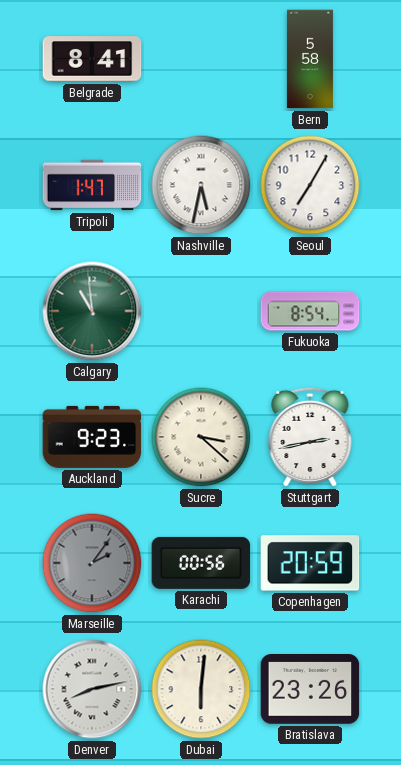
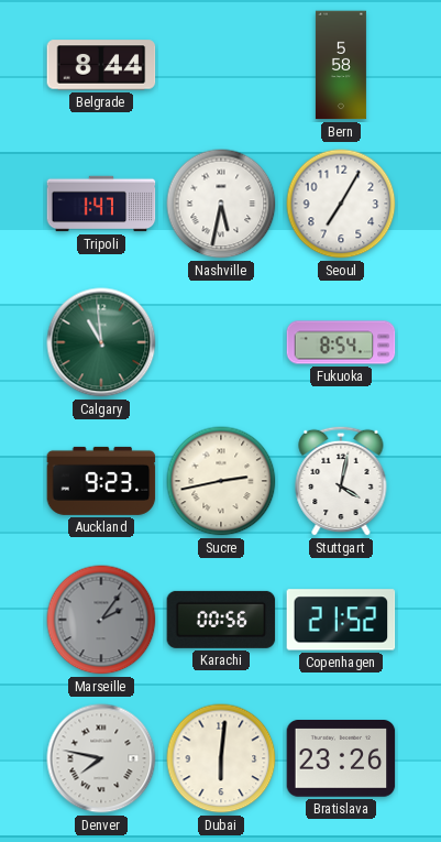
Belgrade: 8:41 -> 8:44 (101, 65)
Sucre: 3:22 -> 2:43 (221, 481)
Stuttgart: 2:43 -> 4:02 (341, 481)
Copenhagen: 20:59 -> 21:52 (341, 620)
Denver: 8:13 -> 7:47 (101, 758)
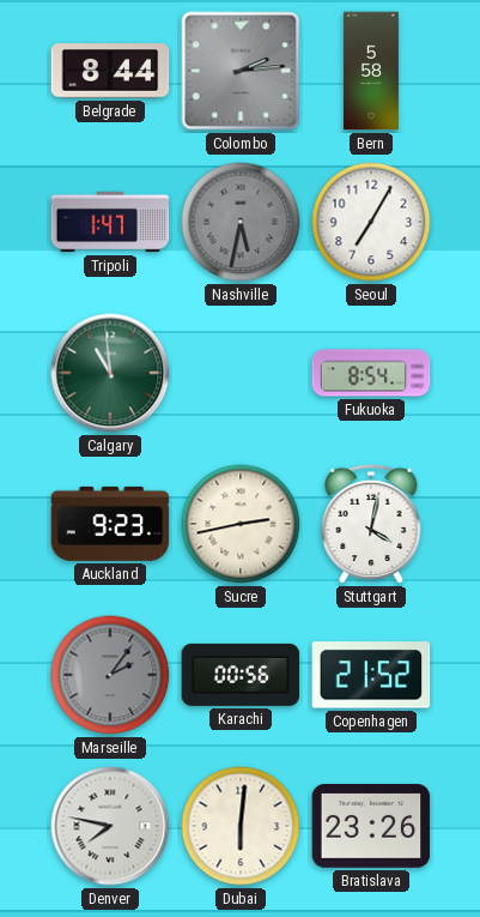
Colombo: none -> 2:14 (241, 71)
Nashville dial: white -> grey (241, 222)
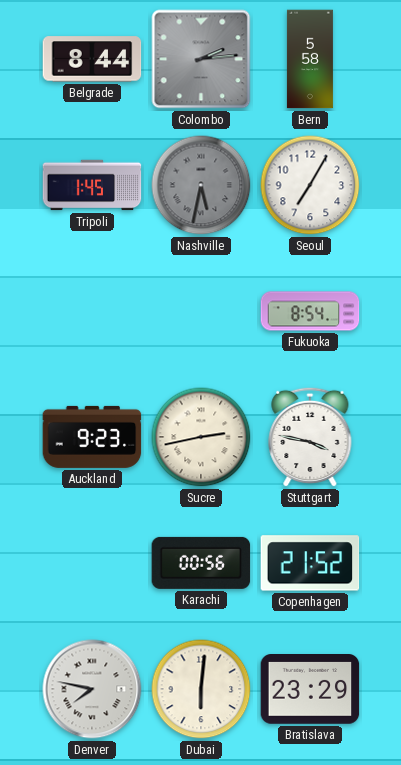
Tripoli: 1:47 -> 1:45 (92, 185)
Calgary: 10:59 -> none (110, 373)
Stuttgart: 4:02 -> 3:47 (310, 437)
Marseille: 2:06 -> none (110, 675)
Bratislava: 23:26 -> 23:29 (310, 689)
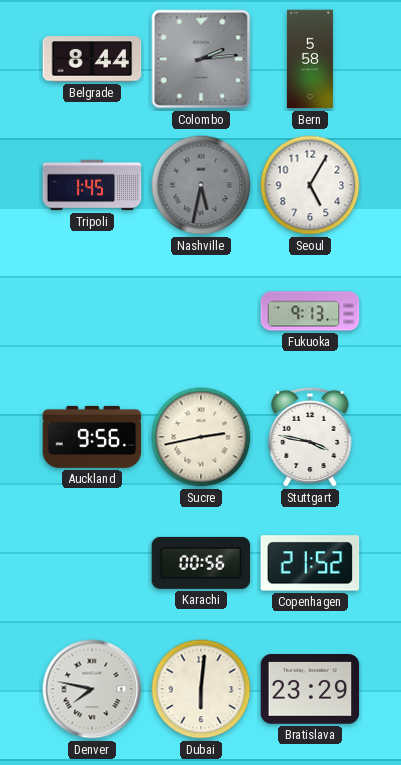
Seoul: 7:05 -> 5:05 (310, 185)
Fukuoka: 8:54 -> 9:13 (310, 311)
Auckland: 9:23 -> 9:56 (92, 437)
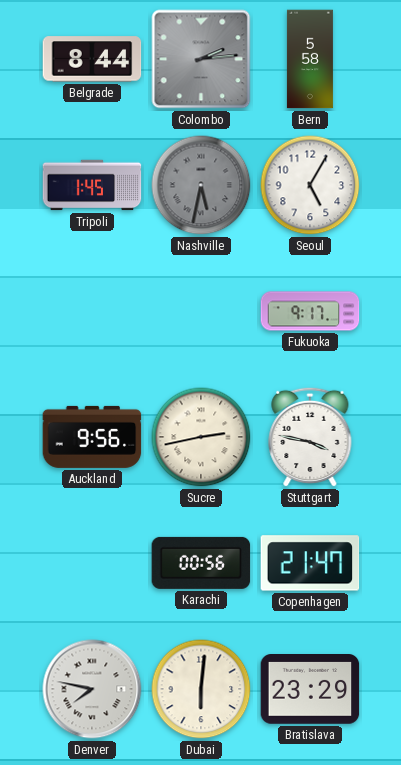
Fukuoka: 9:13 -> 9:17 (310, 311)
Copenhagen: 21:52 -> 21:47 (310, 563)
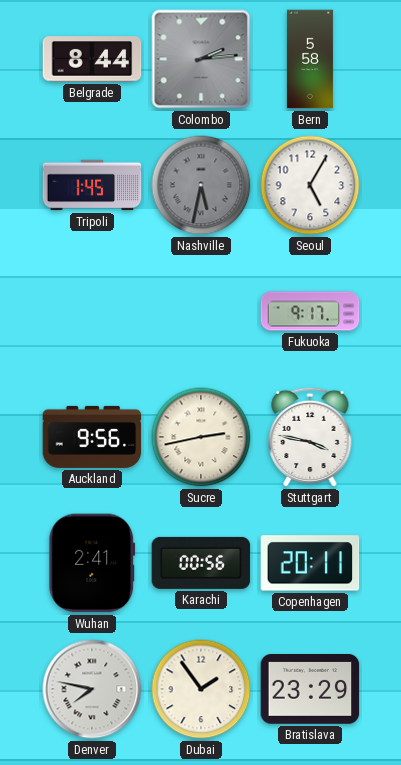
Wuhan: none -> 2:41 (92, 563)
Copenhagen: 21:47 -> 20:11 (310, 563)
Dubai: 6:01 -> 1:54 (201, 689)
